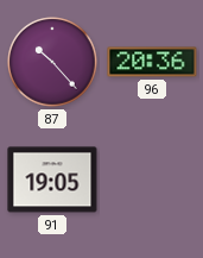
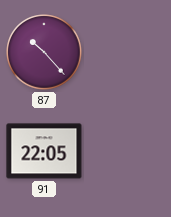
96: 20:36 -> none (152, 62)
91: 19:05 -> 22:05 (44, 151)
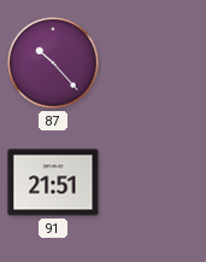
91: 22:05 -> 21:51 (53, 182)
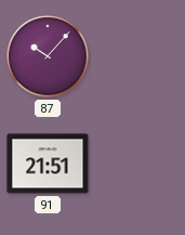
87: 10:23 -> 10:07 (48, 56)
